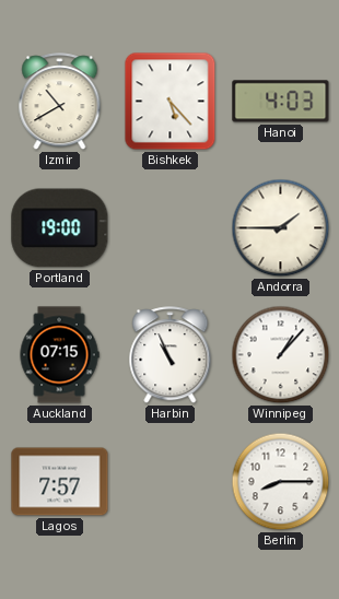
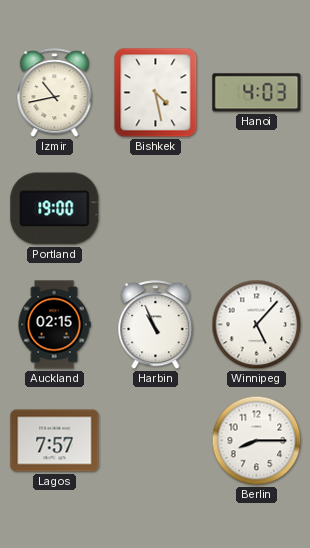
Izmir: 10:40 -> 10:43 (55, 93)
Bishkek: 5:23 -> 4:28 (156, 93)
Andorra: 1:45 -> none (281, 228)
Auckland: 07:15 -> 02:15 (54, 325)
Winnipeg: 1:07 -> 5:07 (257, 325)
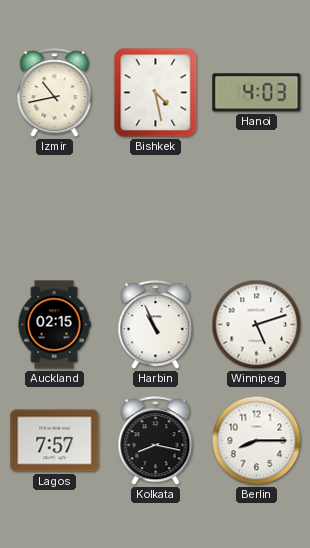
Portland: 19:00 -> none (55, 209)
Winnipeg: 5:07 -> 5:12 (257, 325)
Kolkata: none -> 8:17 (156, 441)
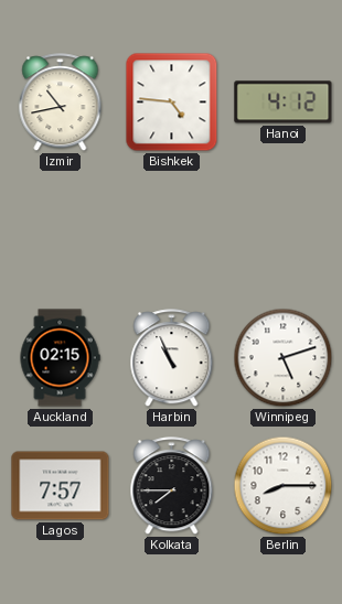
Bishkek: 4:28 -> 4:46 (172, 103)
Hanoi: 4:03 -> 4:12 (284, 103)
Kolkata: 8:17 -> 7:45 (172, 486)
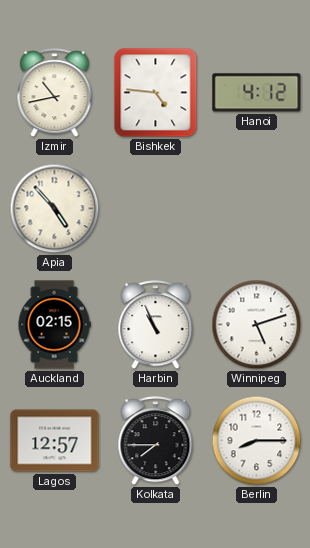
Apia: none -> 4:53 (55, 209)
Lagos: 7:57 -> 12:57 (55, 441)
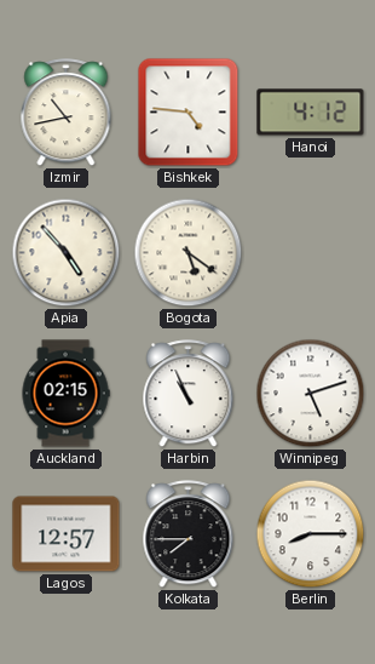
Bogota: none -> 5:21 (189, 253)
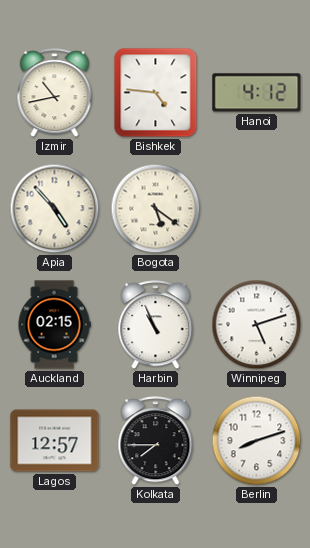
Berlin: 8:15 -> 8:12 (257, 441)
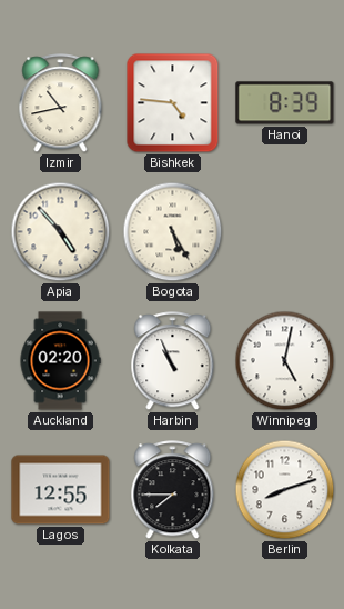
Hanoi: 4:12 -> 8:39 (285, 103)
Bogota: 5:21 -> 5:25 (173, 232)
Auckland: 02:15 -> 02:20 (60, 361)
Winnipeg: 5:12 -> 5:02 (285, 361)
Lagos: 12:57 -> 12:55 (61, 490)
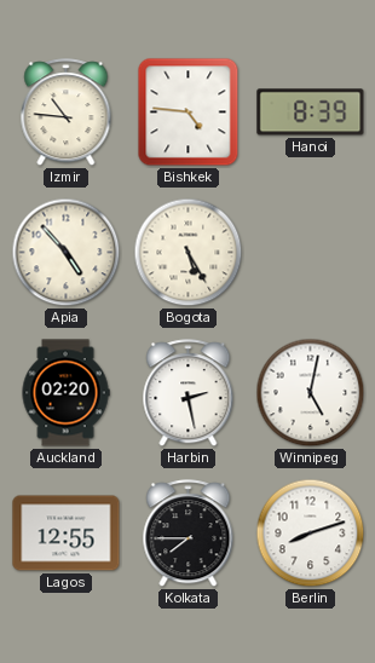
Izmir: 10:43 -> 10:46 (67, 113)
Harbin: 10:56 -> 2:28 (189, 393)
